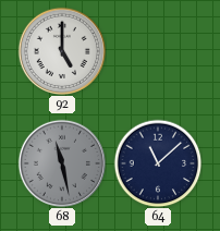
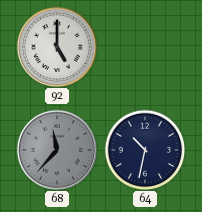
68: 11:28 -> 11:37 (56, 149)
64: 11:08 -> 10:32 (145, 150)
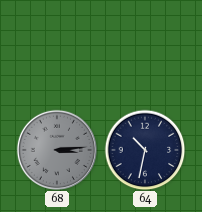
92: 5:00 -> none (56, 46)
68: 11:37 -> 3:14 (56, 149)
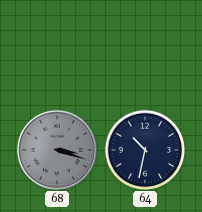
68: 3:14 -> 3:18 (56, 149)
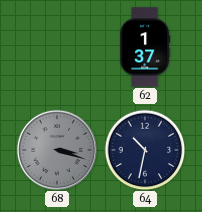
62: none -> 1:37 (145, 47)
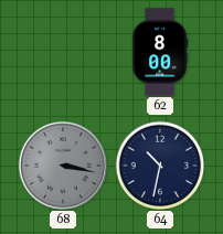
62: 1:37 -> 8:00 (160, 52)
68: 3:18 -> 3:17 (62, 164)
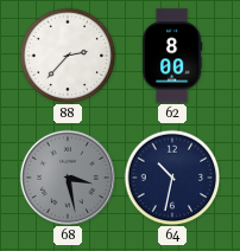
88: none -> 2:37 (68, 56)
68: 3:17 -> 3:28 (67, 176)
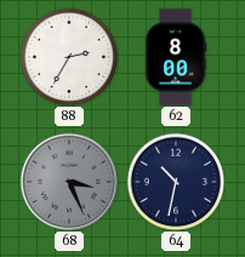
88: 2:37 -> 2:35 (69, 57)
68: 3:28 -> 3:26 (68, 181)
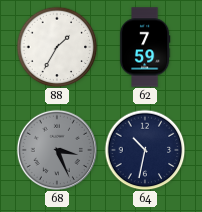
88: 2:35 -> 1:35 (57, 47)
62: 8:00 -> 7:59 (145, 47)
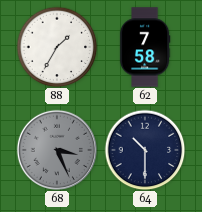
62: 7:59 -> 7:58 (145, 47)
64: 10:32 -> 10:30 (145, 150)
